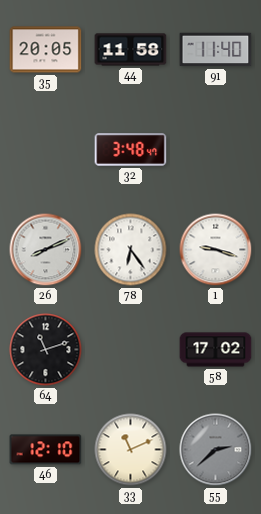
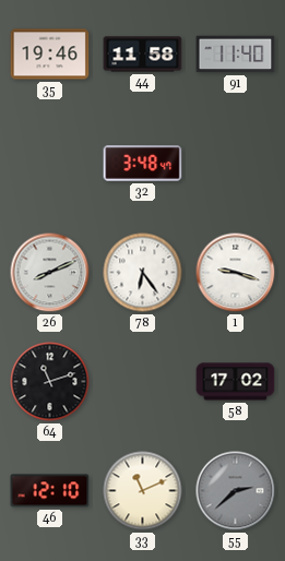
35: 20:05 -> 19:46 (50, 55)
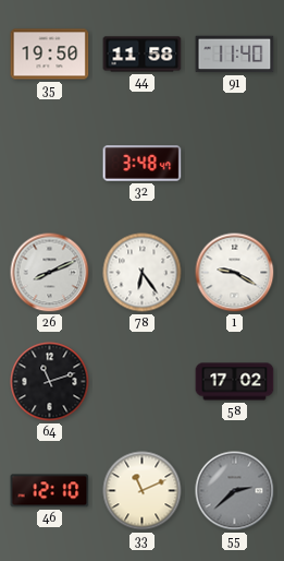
35: 19:46 -> 19:50 (50, 55)
1: 9:18 -> 9:20 (235, 273)
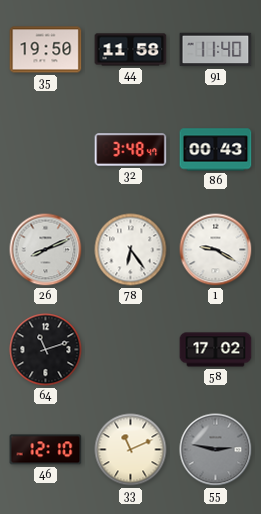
86: none -> 00:43 (216, 150)
55: 2:38 -> 2:47 (216, 450)
